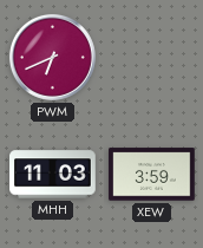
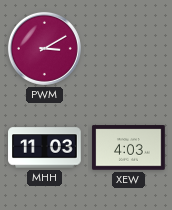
PWM: 6:41 -> 3:10 (44, 48)
XEW: 3:59 -> 4:03 (129, 148)
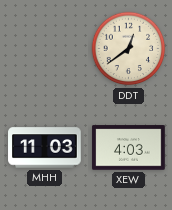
PWM: 3:10 -> none (44, 48)
DDT: none -> 12:39 (129, 49)
